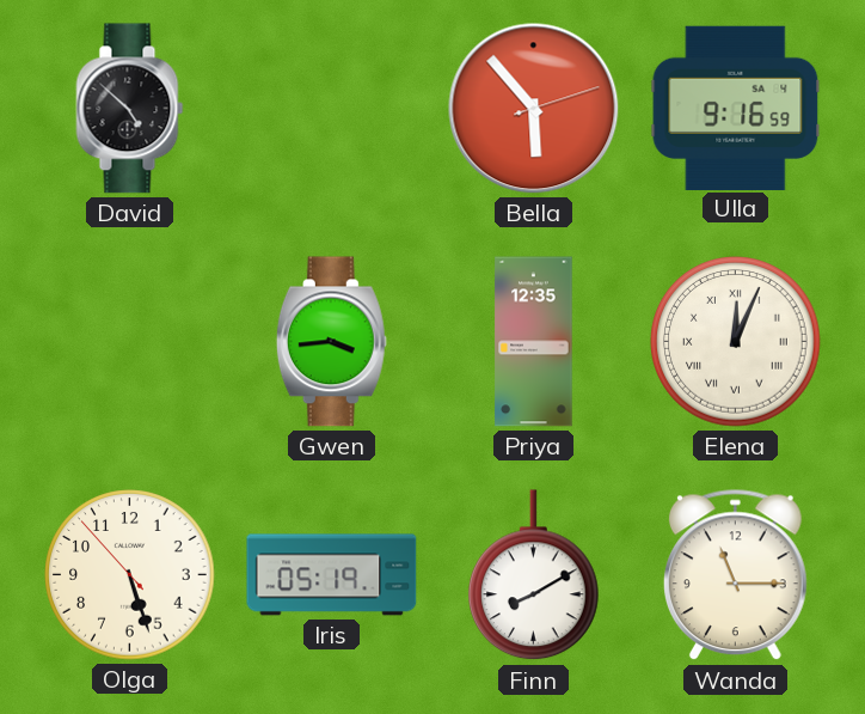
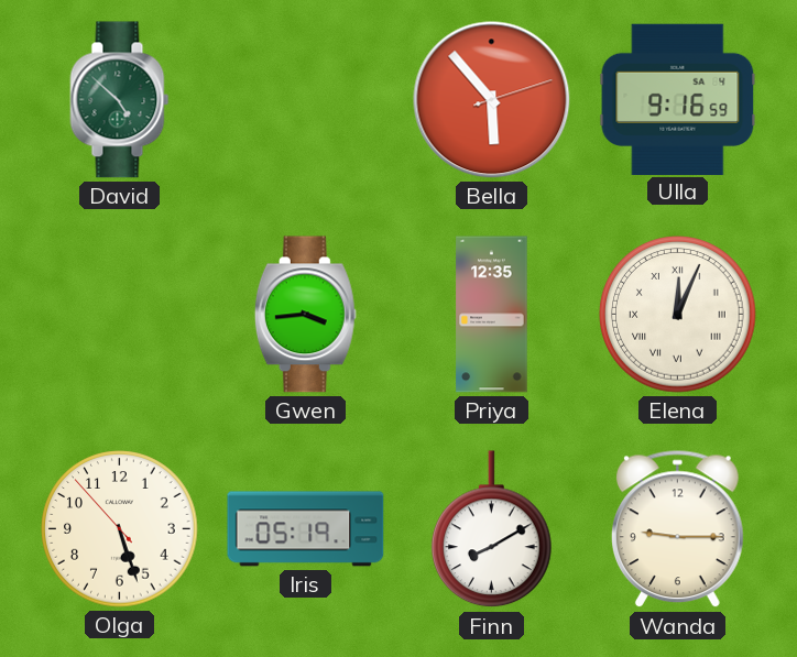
David dial: black -> green (120, 100)
Wanda: 11:15 -> 9:15 (677, 529)
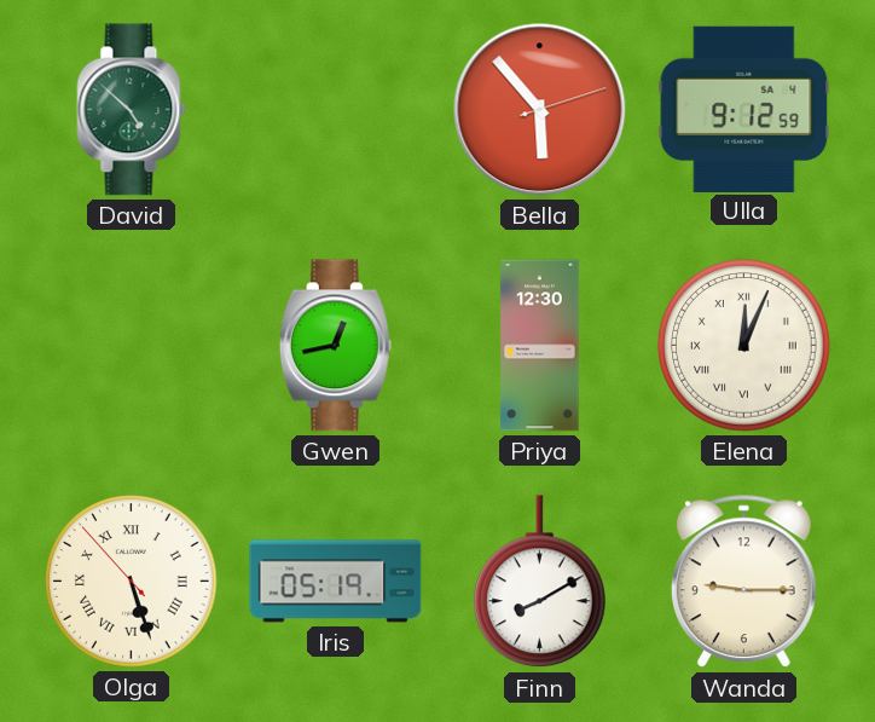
Ulla: 9:16 -> 9:12 (744, 109)
Gwen: 3:44 -> 12:43 (335, 346)
Priya: 12:35 -> 12:30 (540, 346)
Olga numerals: Arabic -> Roman (132, 582)
